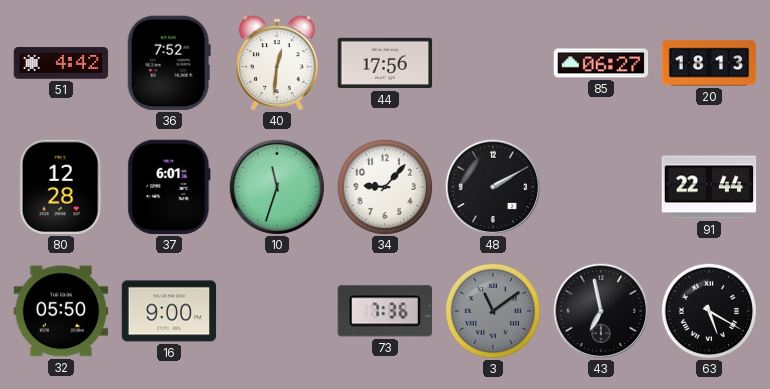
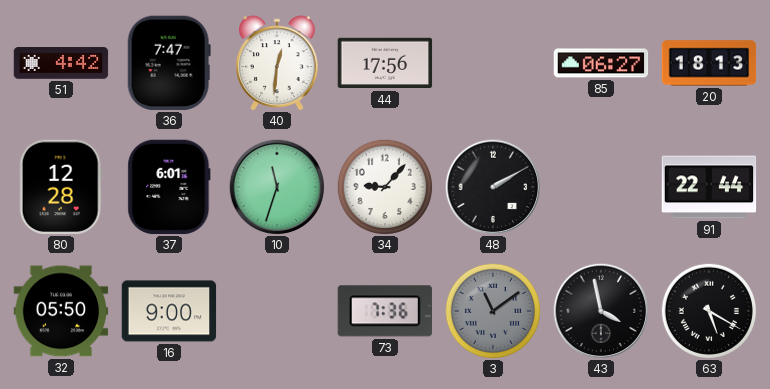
36: 7:52 -> 7:47 (169, 63)
43: 6:58 -> 3:58 (601, 311)
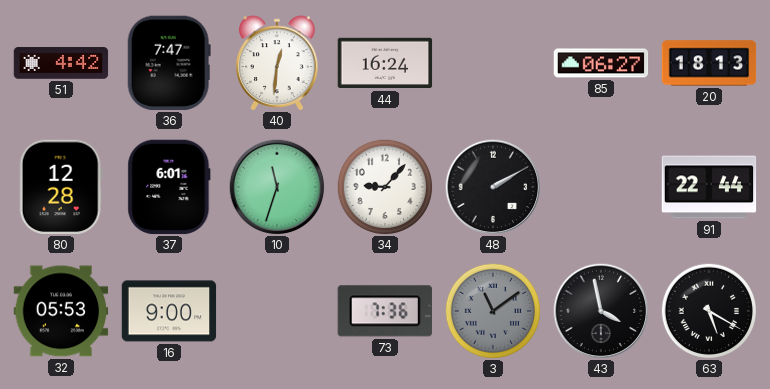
44: 17:56 -> 16:24 (385, 63)
32: 05:50 -> 05:53 (61, 311)
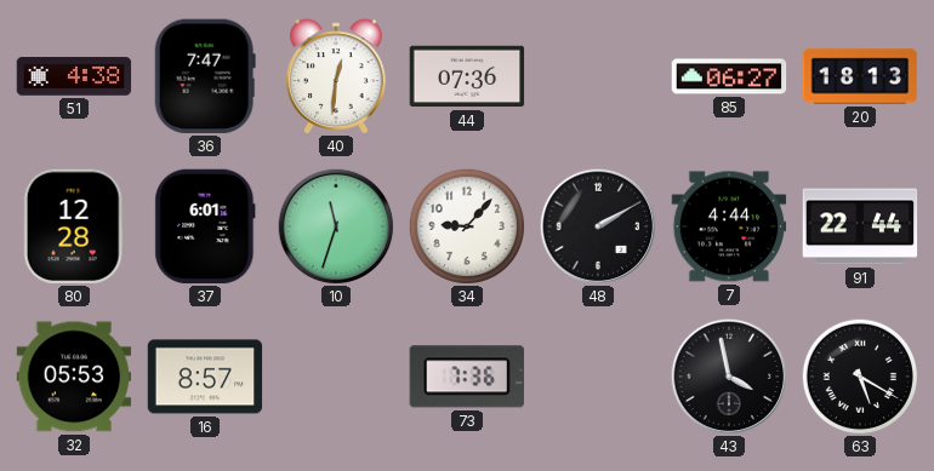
51: 4:42 -> 4:38 (74, 76)
44: 16:24 -> 07:36 (467, 76)
7: none -> 4:44 (729, 226)
16: 9:00 -> 8:57 (205, 377)
3: 11:09 -> none (492, 310)
